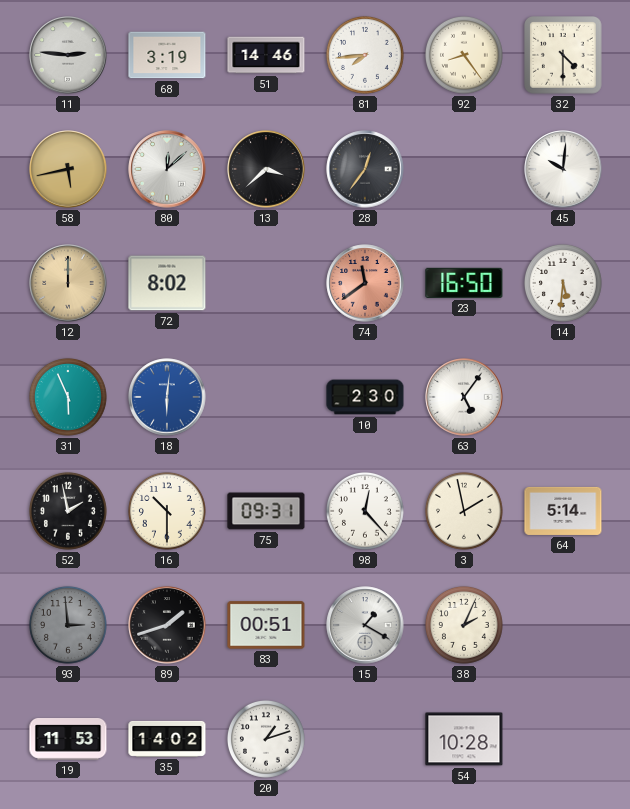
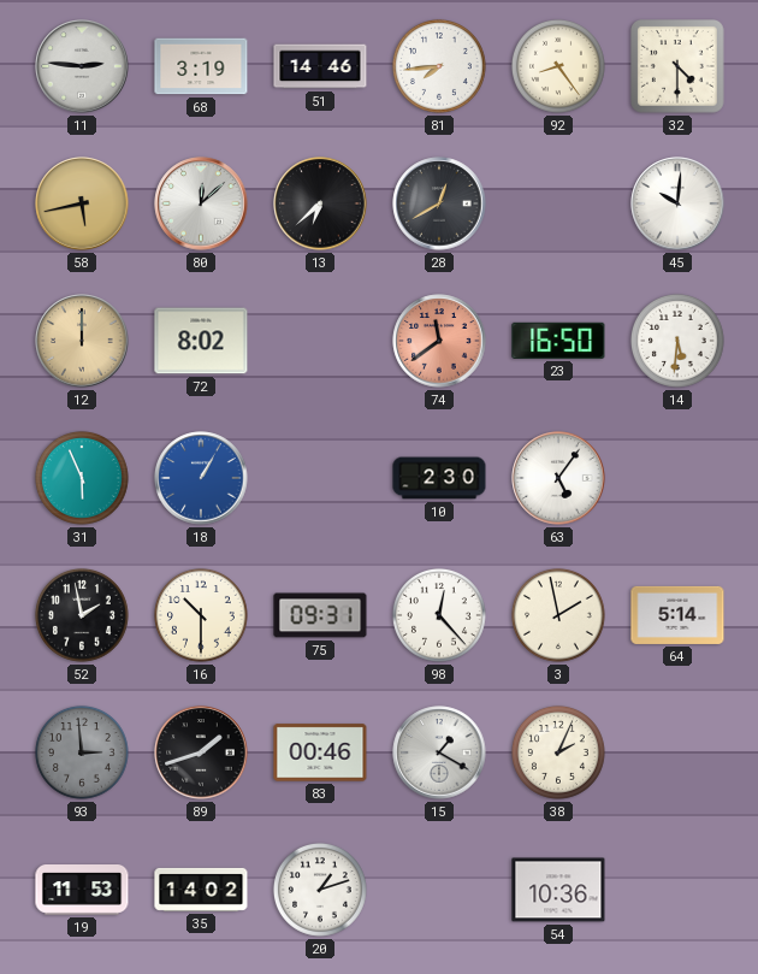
13: 3:38 -> 6:38 (320, 203)
28: 12:36 -> 12:40 (439, 203)
18: 6:01 -> 1:05 (201, 478)
83: 00:51 -> 00:46 (320, 752)
54: 10:28 -> 10:36 (558, 890)
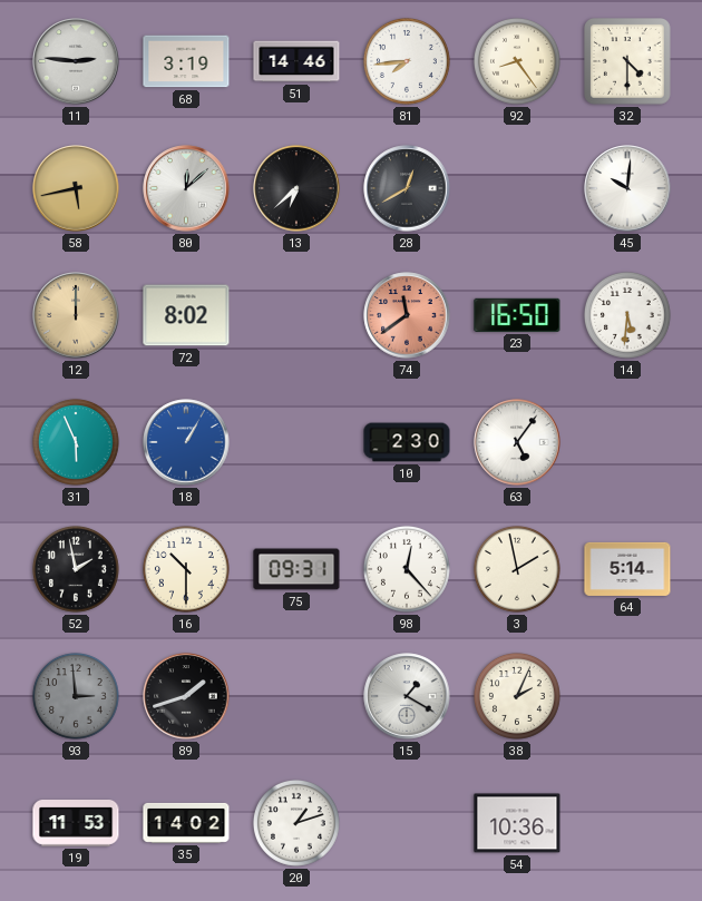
83: 00:46 -> none (320, 752)
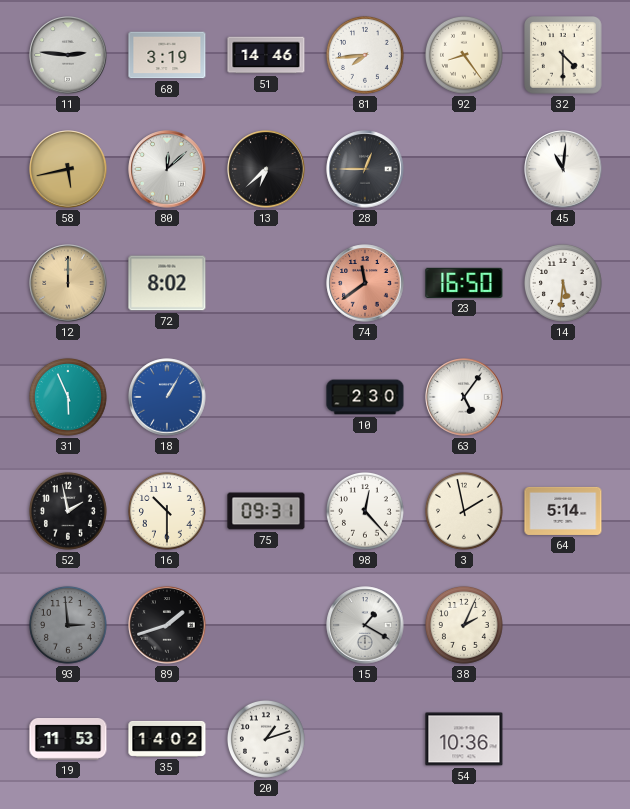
28: 12:40 -> 12:45 (365, 169)
45: 10:01 -> 11:01 (563, 169)
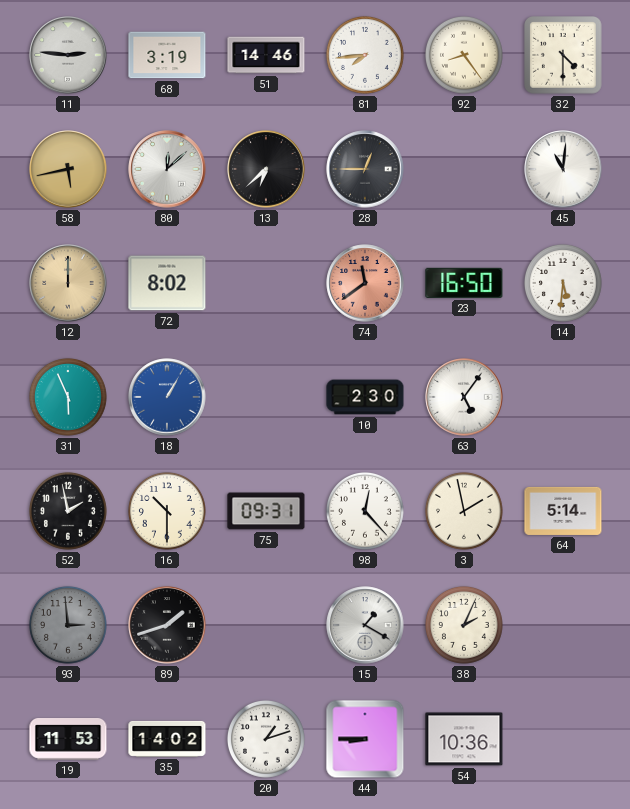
44: none -> 8:45 (365, 739)
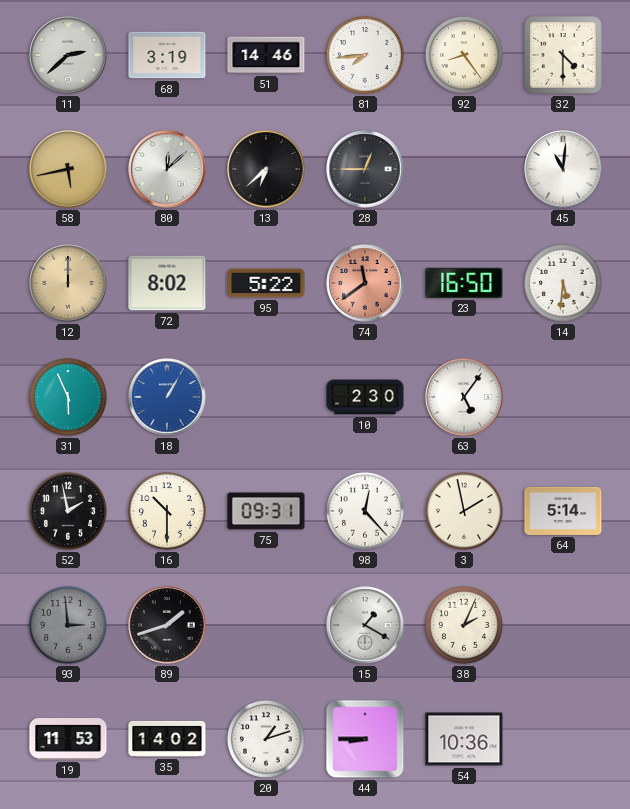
11: 2:46 -> 2:38 (68, 55)
95: none -> 5:22 (266, 283)
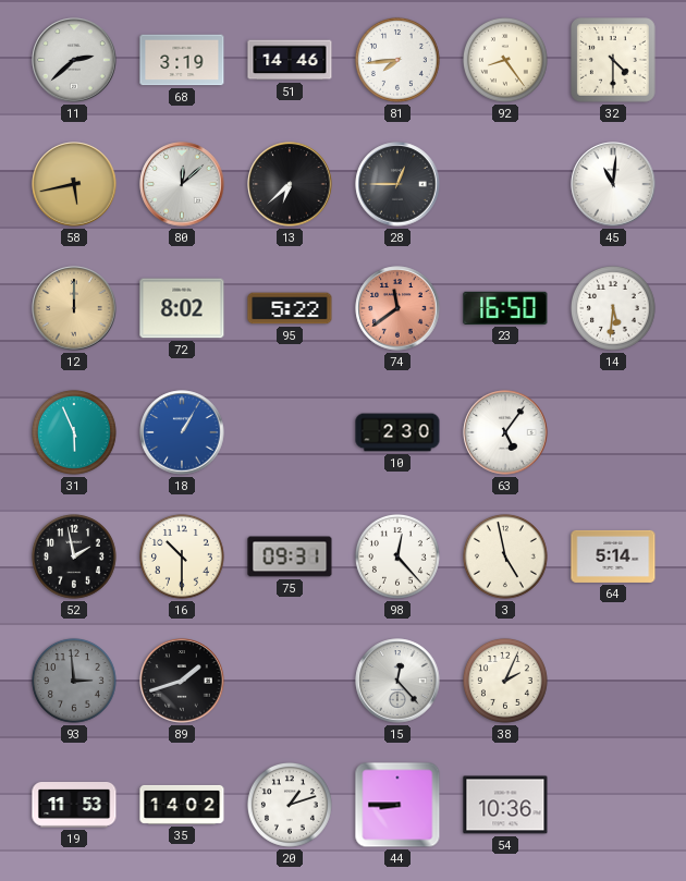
3: 1:58 -> 4:58 (505, 556)
15: 1:20 -> 12:23 (397, 681)
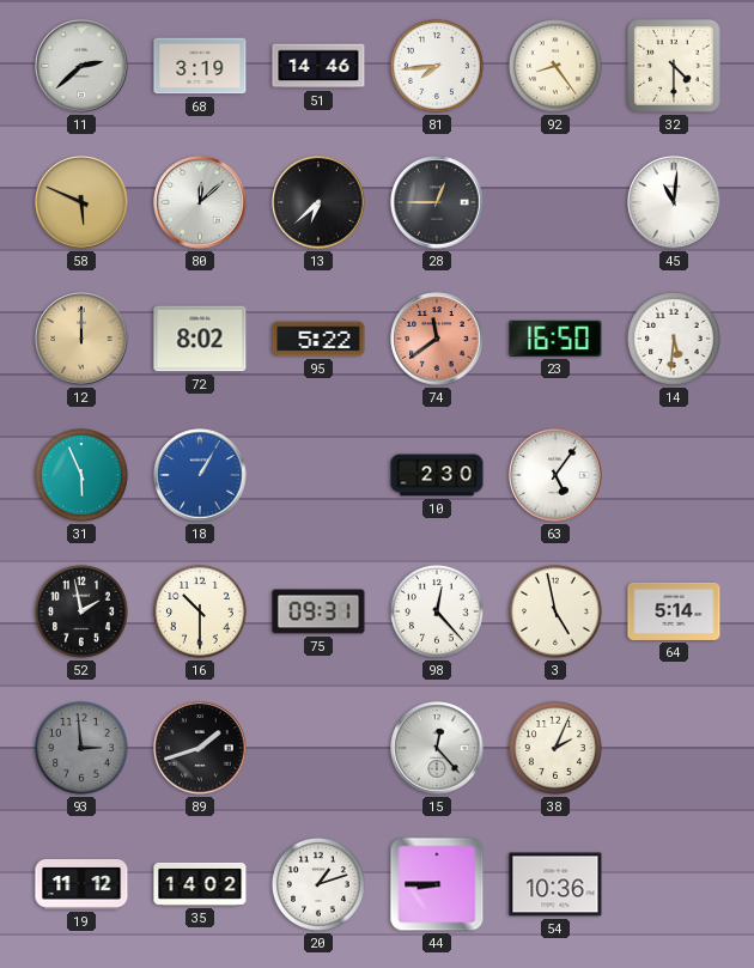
58: 5:43 -> 5:49 (81, 202)
19: 11:53 -> 11:12 (81, 885)
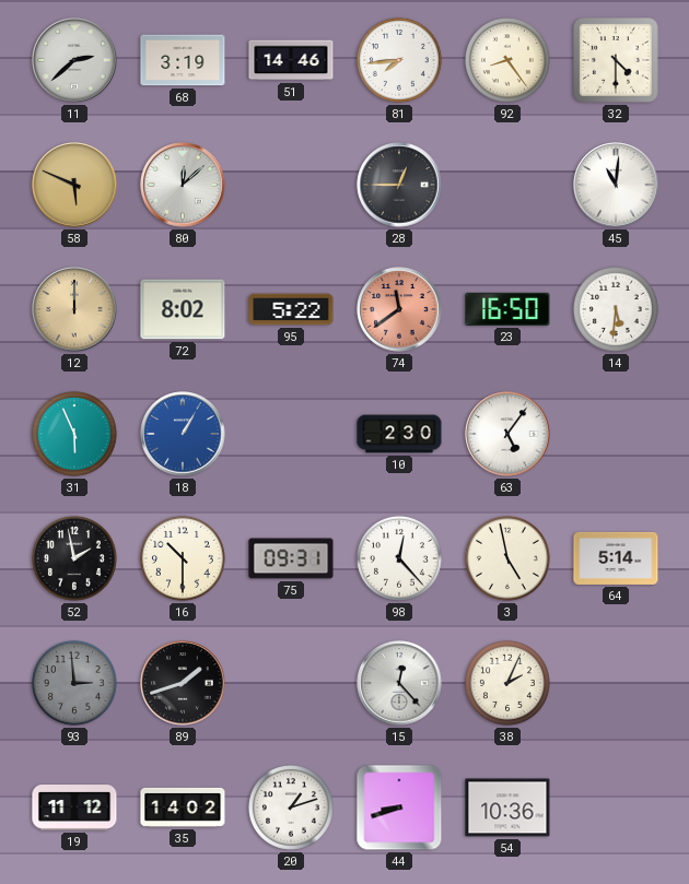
13: 6:38 -> none (318, 202)
44: 8:45 -> 8:42 (399, 808)
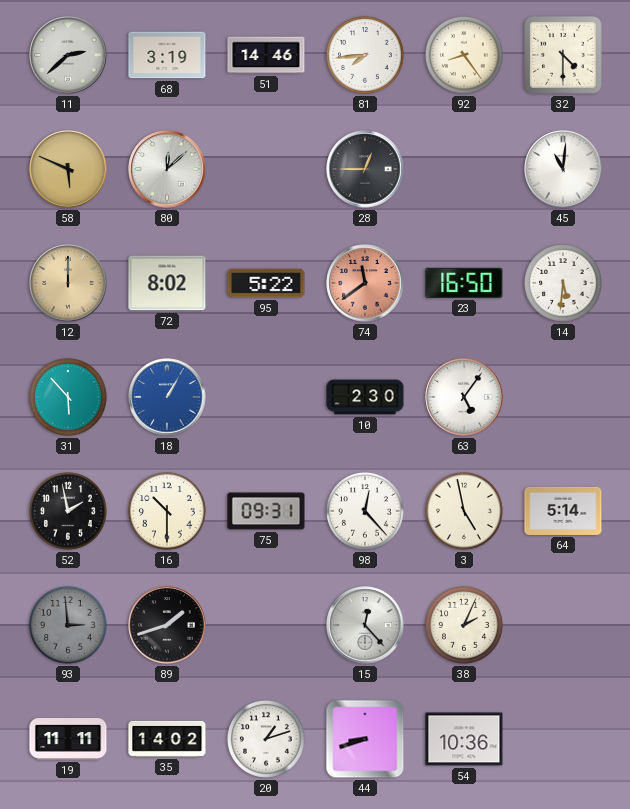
31: 5:56 -> 5:53 (68, 397)
19: 11:12 -> 11:11 (68, 740)
